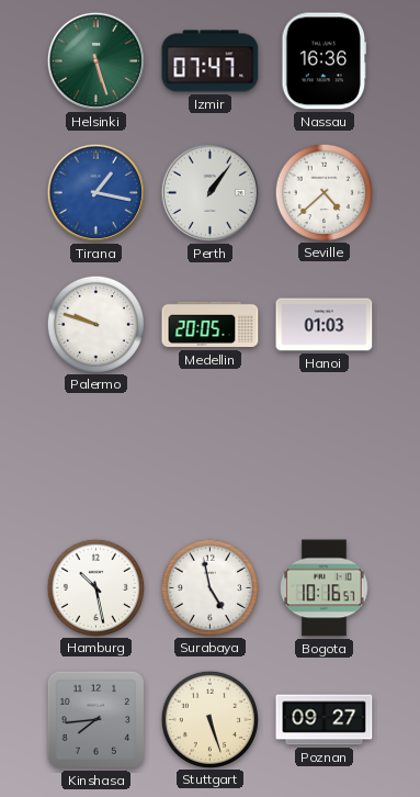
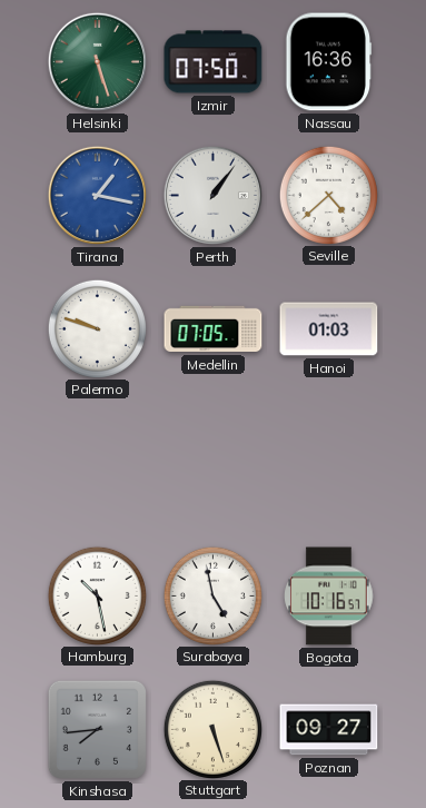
Izmir: 07:47 -> 07:50 (214, 62)
Medellin: 20:05 -> 07:05 (214, 329)
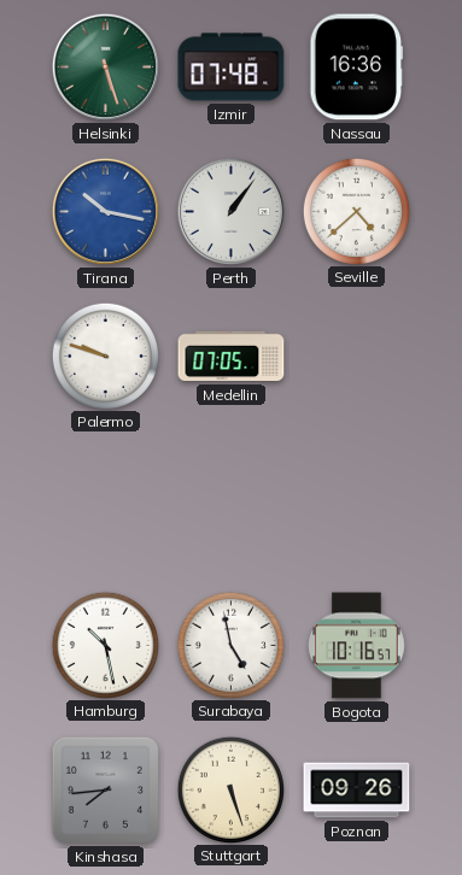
Izmir: 07:50 -> 07:48 (232, 67)
Tirana: 1:17 -> 10:17 (105, 211)
Hanoi: 01:03 -> none (329, 329)
Poznan: 09:27 -> 09:26 (357, 791)
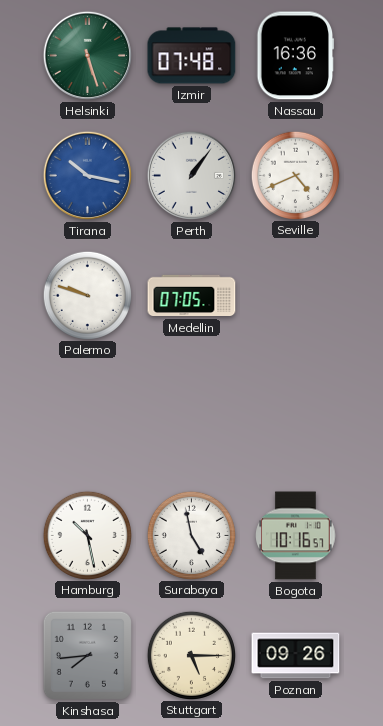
Seville: 4:38 -> 4:41 (295, 175)
Stuttgart: 5:27 -> 5:15 (191, 655)
